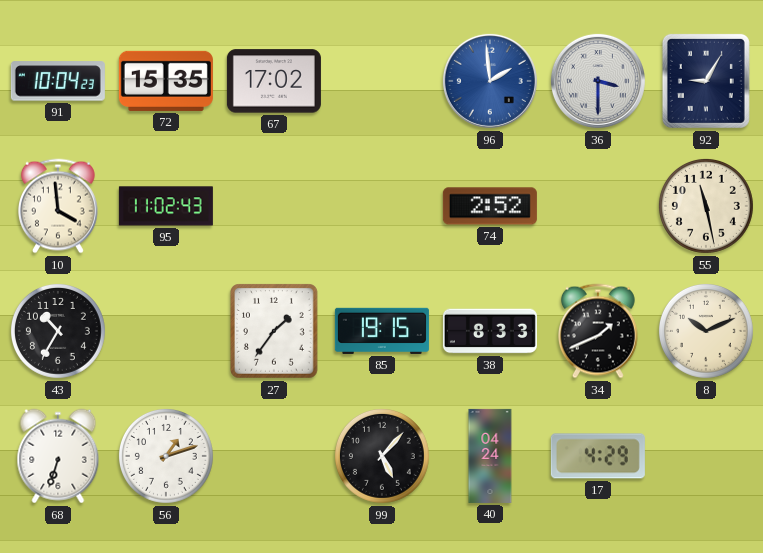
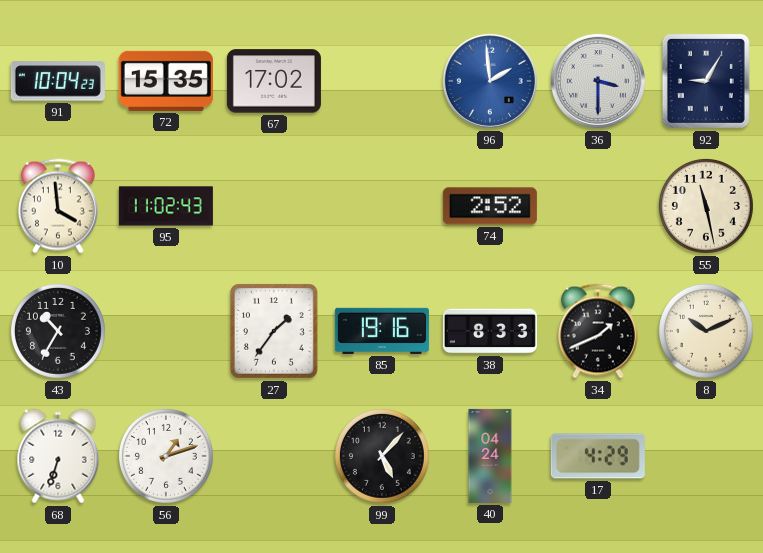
85: 19:15 -> 19:16 (382, 331)
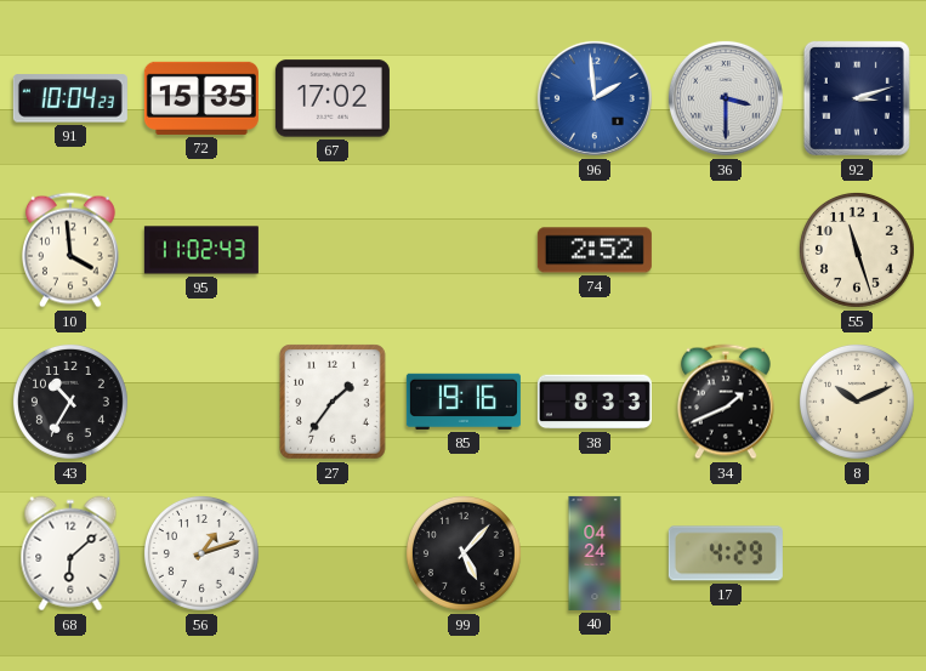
92: 9:05 -> 3:12 (857, 98)
55: 11:28 -> 11:27 (857, 250)
68: 6:33 -> 6:08 (70, 553)
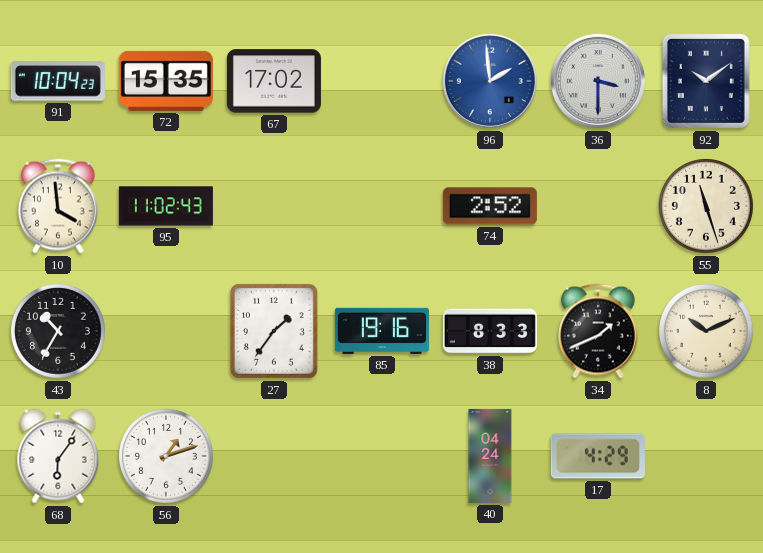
92: 3:12 -> 10:09 (706, 81)
68: 6:08 -> 6:06 (58, 456)
99: 5:07 -> none (464, 553)
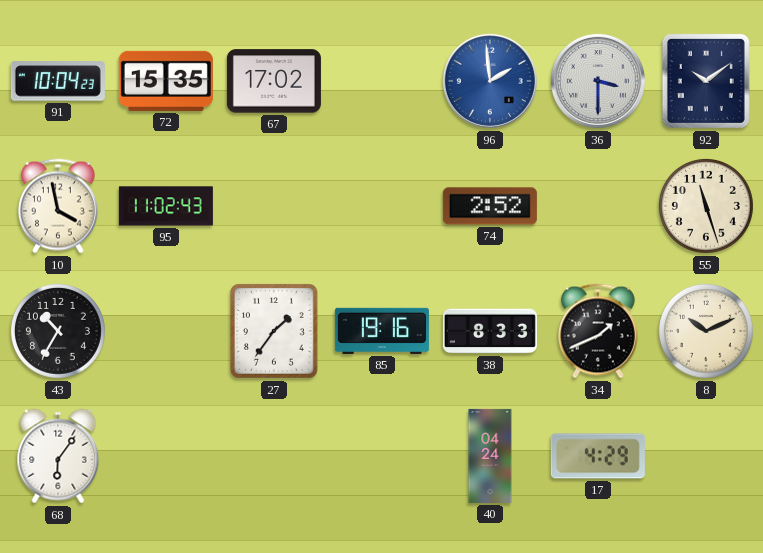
10: 3:59 -> 3:58 (58, 206)
56: 1:12 -> none (166, 456)
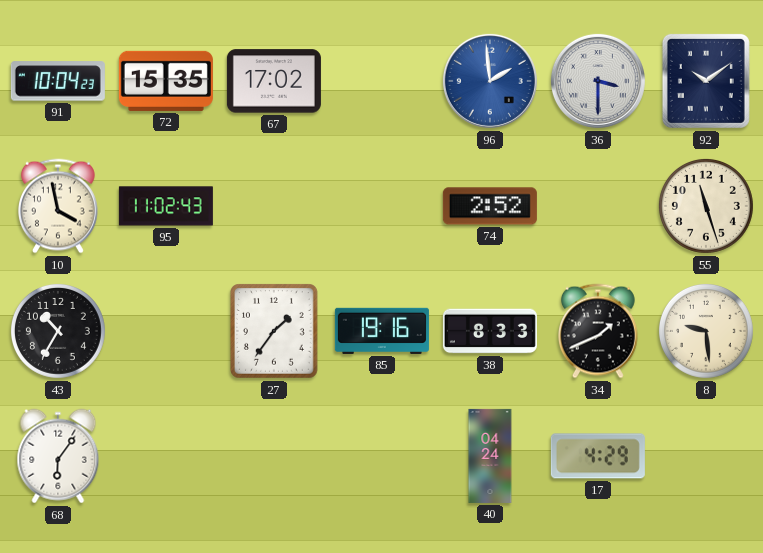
8: 10:11 -> 9:29 (706, 331)
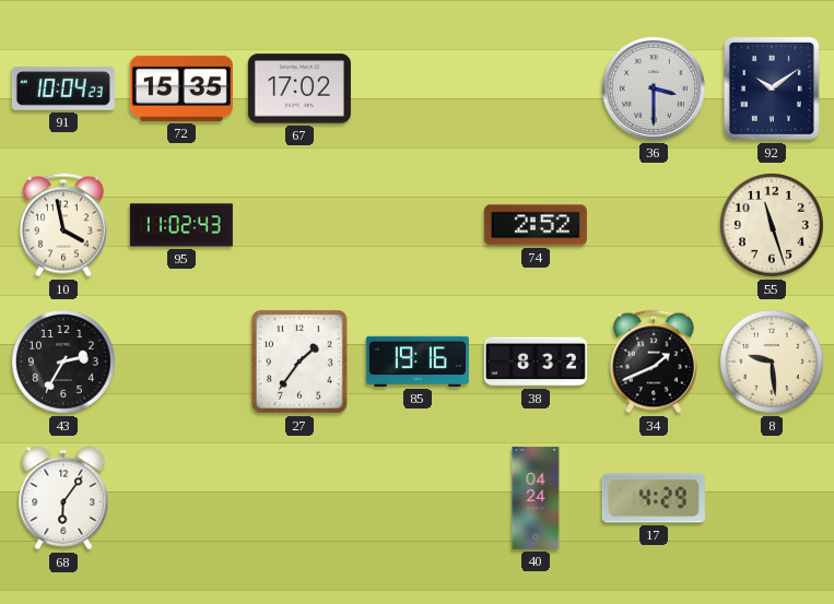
96: 1:59 -> none (490, 81)
43: 10:35 -> 2:35 (63, 362)
38: 8:33 -> 8:32 (536, 362)
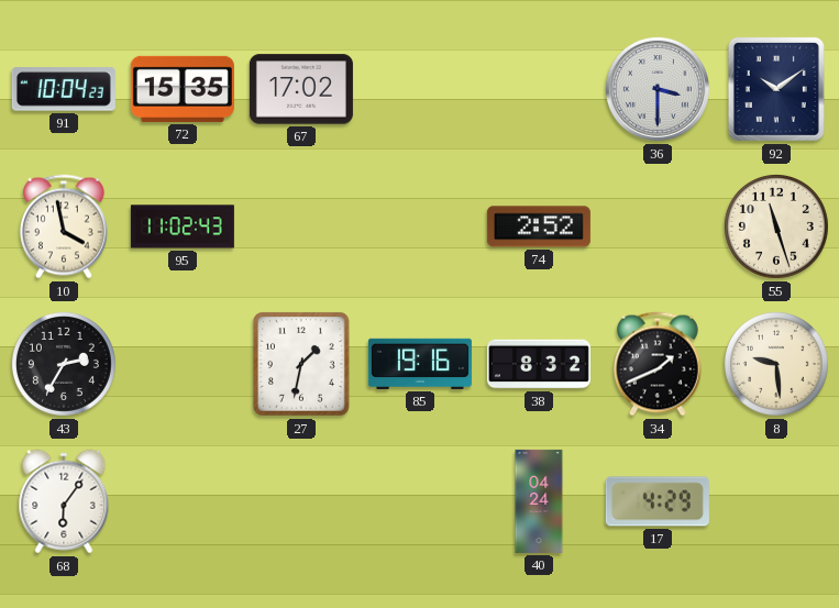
27: 1:36 -> 1:32 (302, 365)
